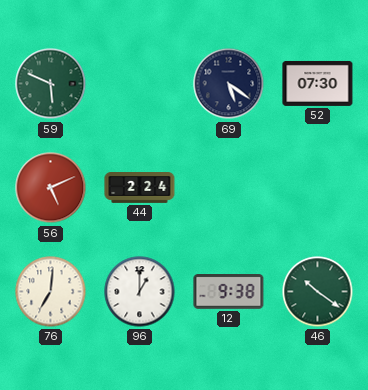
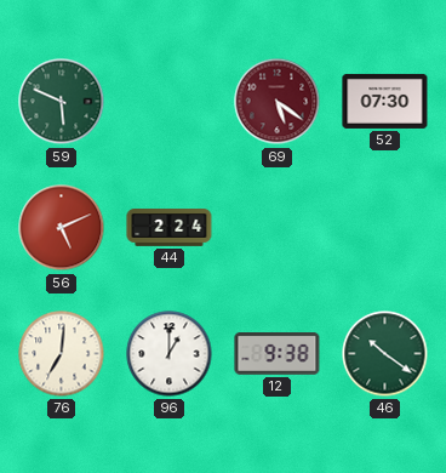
69 dial: navy -> burgundy (278, 102)
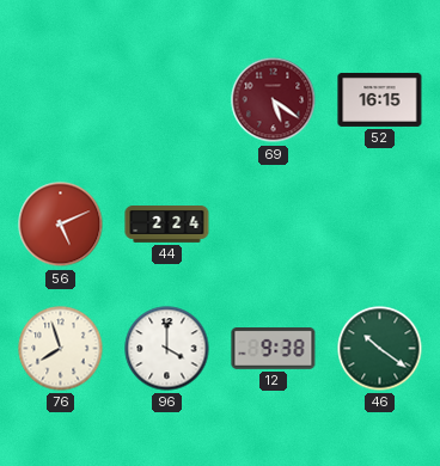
59: 5:49 -> none (62, 102)
52: 07:30 -> 16:15 (380, 99)
76: 7:01 -> 7:57 (61, 349)
96: 1:00 -> 4:00 (167, 349)
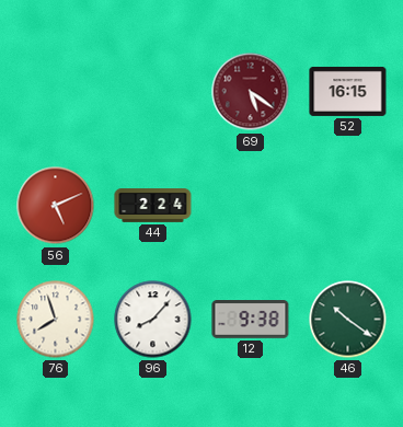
96: 4:00 -> 8:07 (153, 320)
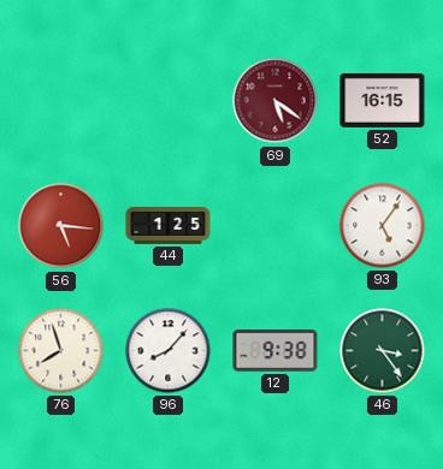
56: 5:11 -> 5:16 (61, 226)
44: 2:24 -> 1:25 (169, 226)
93: none -> 5:06 (383, 226)
46: 10:21 -> 3:24 (383, 351)
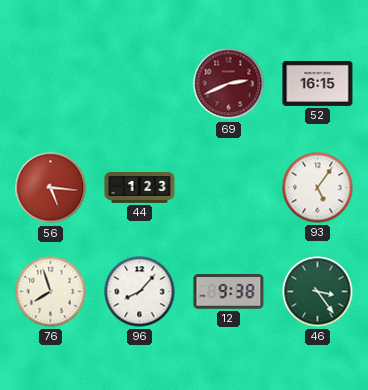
69: 5:21 -> 2:41 (229, 84)
44: 1:25 -> 1:23 (140, 188)
